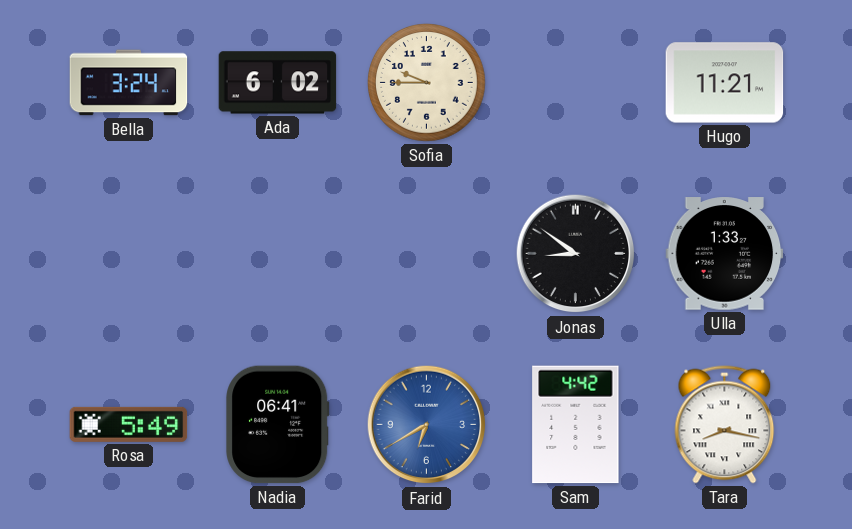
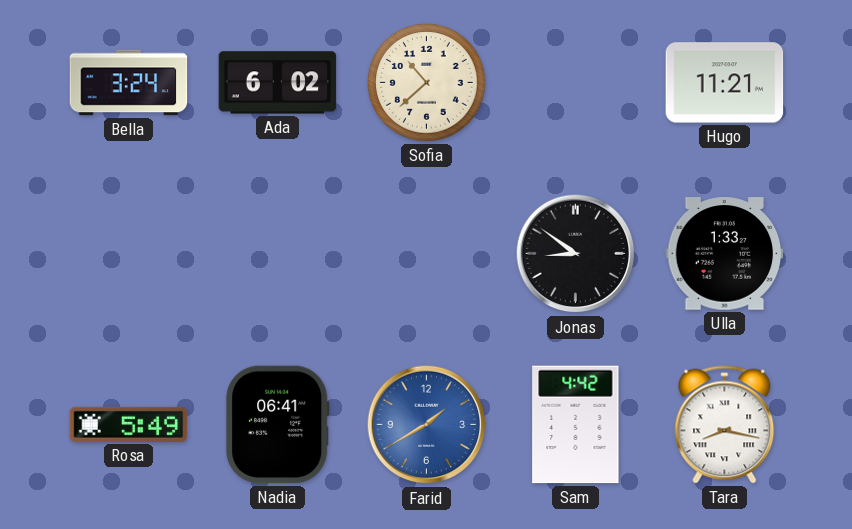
Sofia: 9:45 -> 10:38 (427, 83)
Farid: 6:40 -> 1:40 (427, 425)
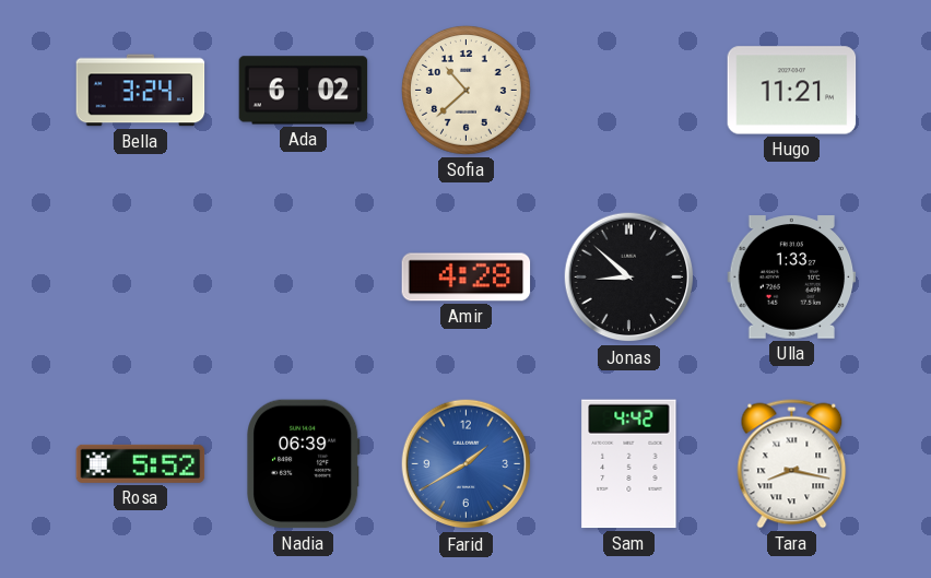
Amir: none -> 4:28 (467, 278)
Jonas: 8:51 -> 8:52 (629, 278)
Rosa: 5:49 -> 5:52 (141, 463)
Nadia: 06:41 -> 06:39 (304, 464)
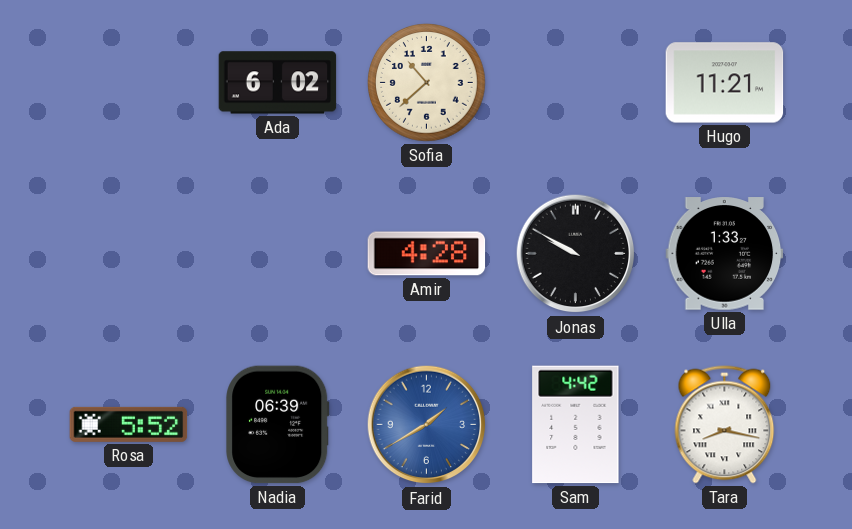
Bella: 3:24 -> none (141, 91)
Jonas: 8:52 -> 9:50 (576, 254)
